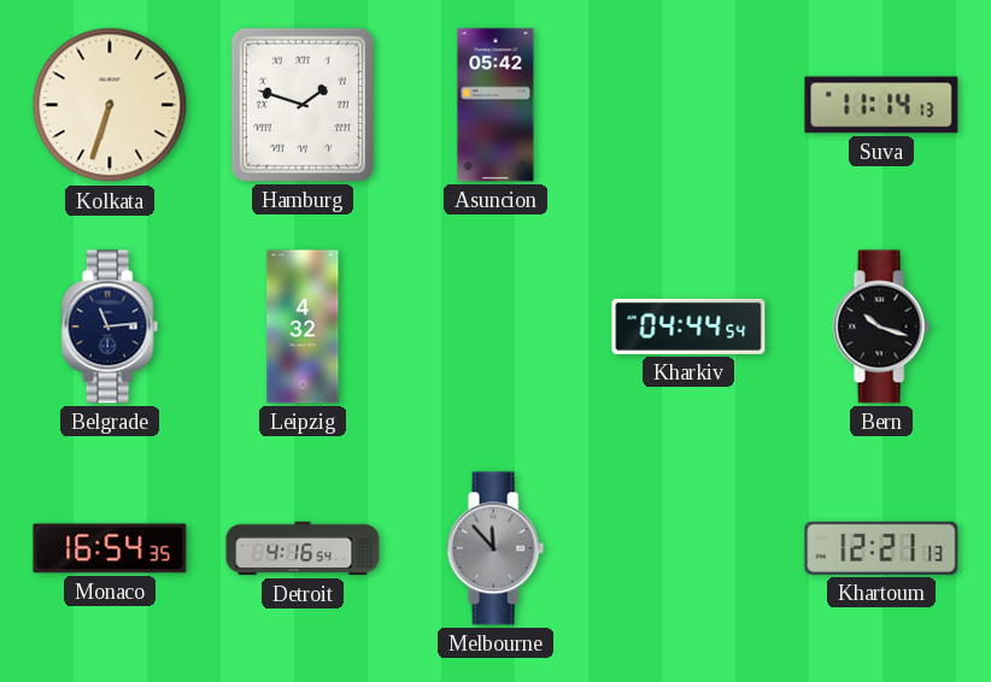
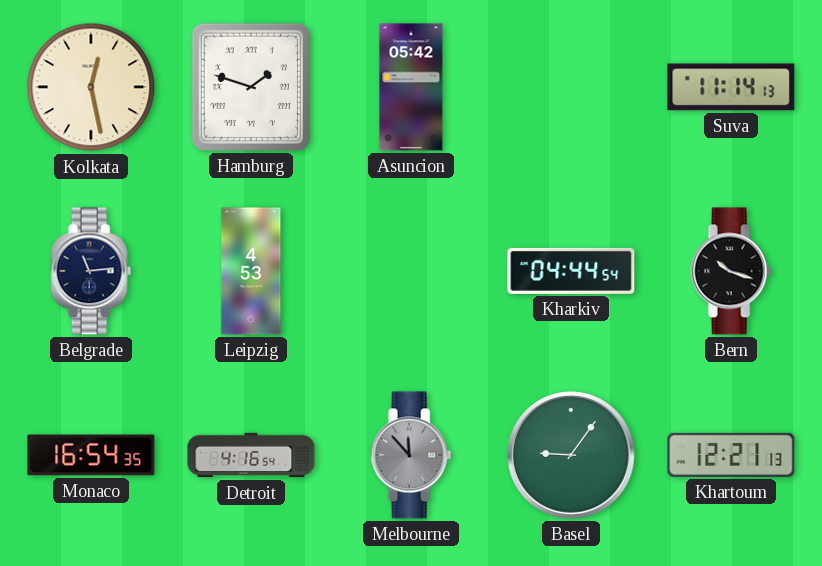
Kolkata: 6:33 -> 12:28 (91, 87)
Leipzig: 4:32 -> 4:53 (251, 271)
Basel: none -> 9:06 (571, 455)
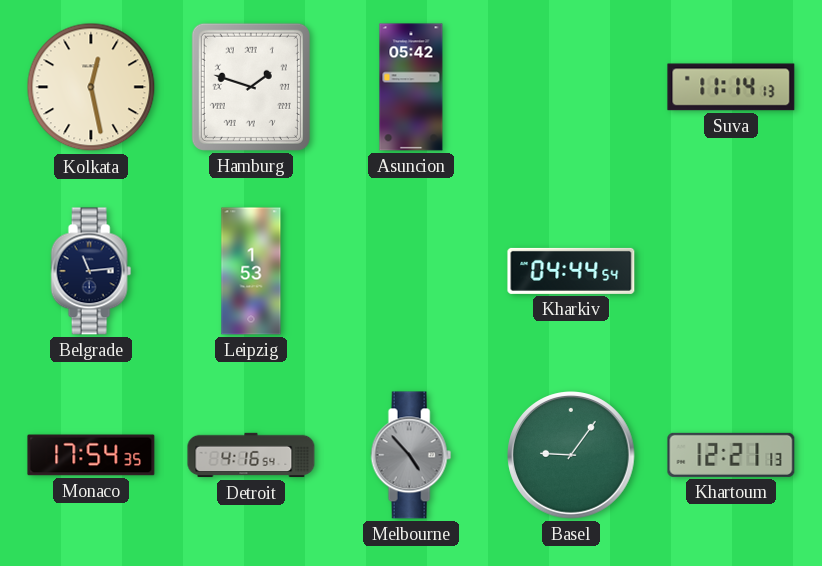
Leipzig: 4:53 -> 1:53 (251, 271)
Bern: 10:18 -> none (731, 271)
Monaco: 16:54 -> 17:54 (91, 455)
Melbourne: 11:53 -> 4:53 (411, 455)
